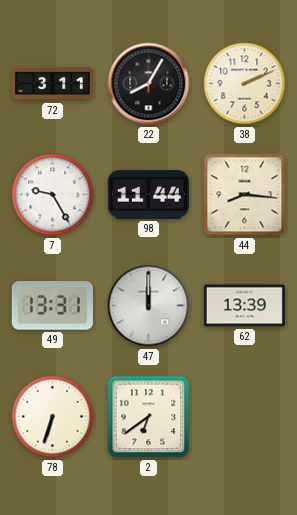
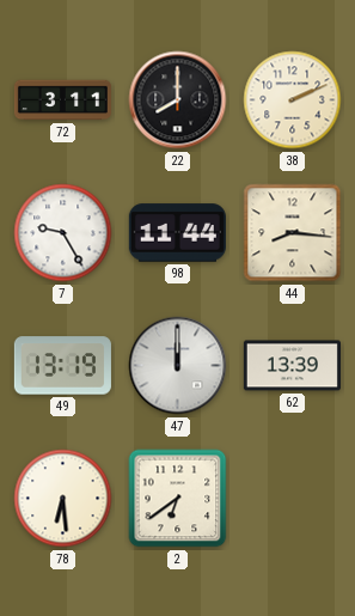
22: 8:05 -> 8:00 (178, 100)
49: 13:31 -> 13:19 (62, 366)
78: 6:33 -> 6:29 (63, 499)
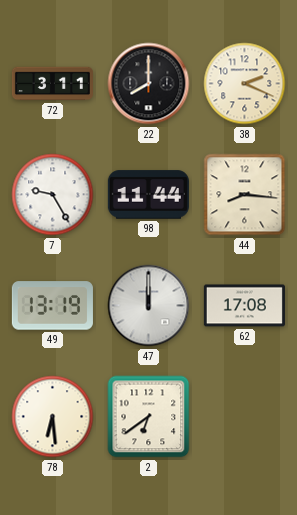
38: 2:11 -> 2:19 (245, 84)
62: 13:39 -> 17:08 (244, 306)
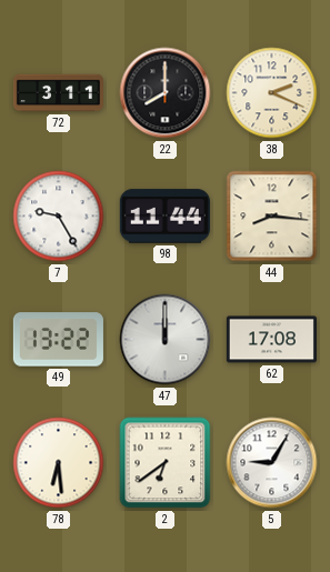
49: 13:19 -> 13:22 (58, 340)
5: none -> 9:05 (272, 463)
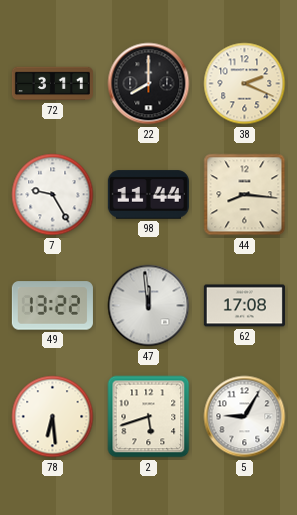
47: 12:00 -> 11:59 (149, 306)
2: 6:39 -> 5:42 (149, 417)
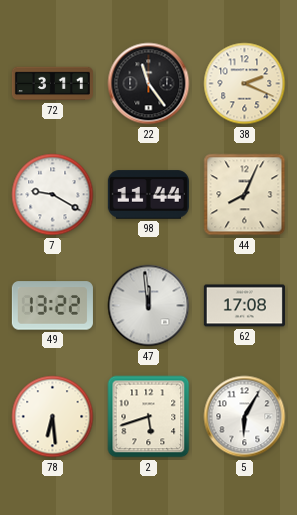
22: 8:00 -> 11:24 (149, 84)
7: 9:25 -> 9:20 (53, 195)
44: 8:16 -> 8:04 (245, 195)
5: 9:05 -> 6:05 (245, 417)
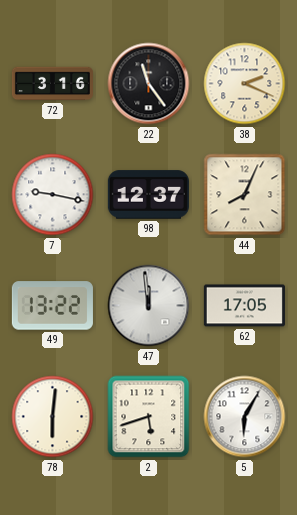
72: 3:11 -> 3:16 (52, 84)
7: 9:20 -> 9:17 (53, 195)
98: 11:44 -> 12:37 (148, 195)
62: 17:08 -> 17:05 (244, 306)
78: 6:29 -> 6:01 (53, 417)
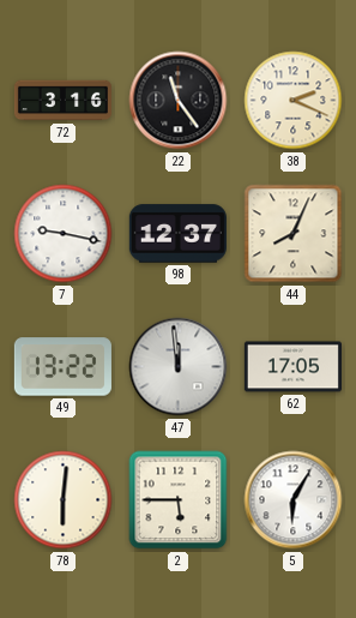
2: 5:42 -> 5:45 (179, 500)
